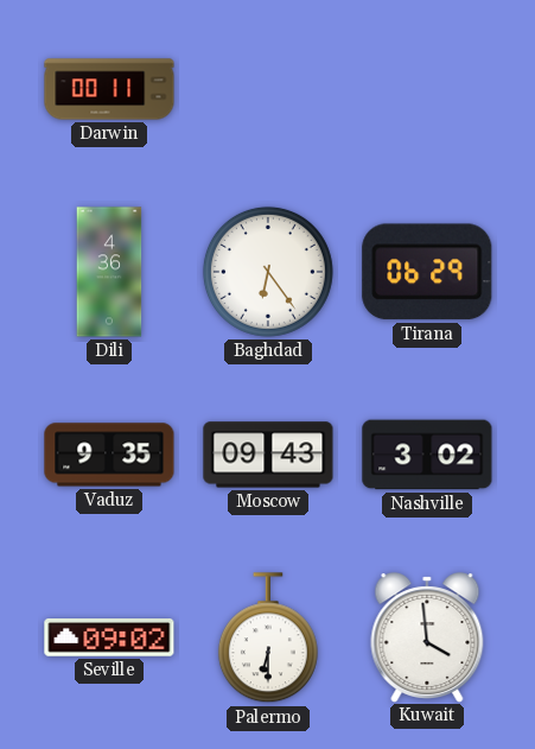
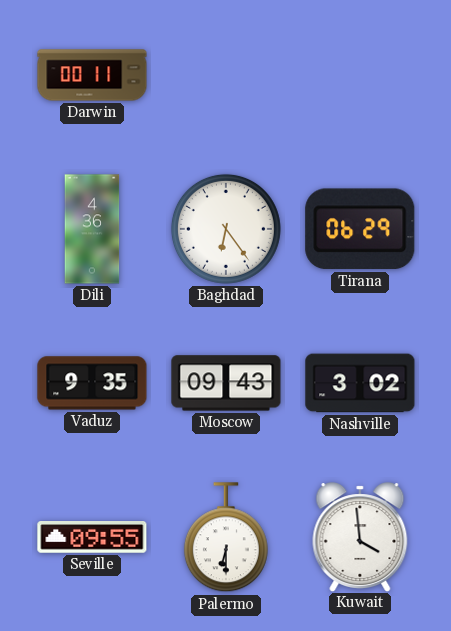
Seville: 09:02 -> 09:55 (92, 537)
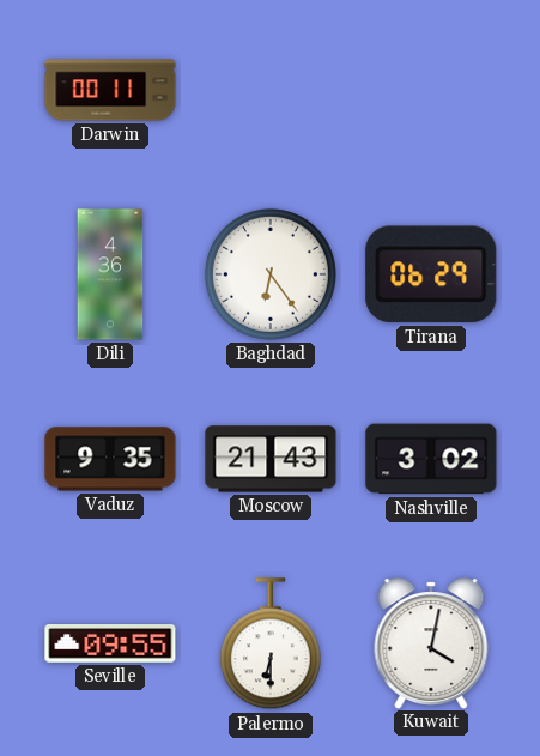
Moscow: 09:43 -> 21:43 (271, 459)
Kuwait: 3:59 -> 4:02 (431, 643)
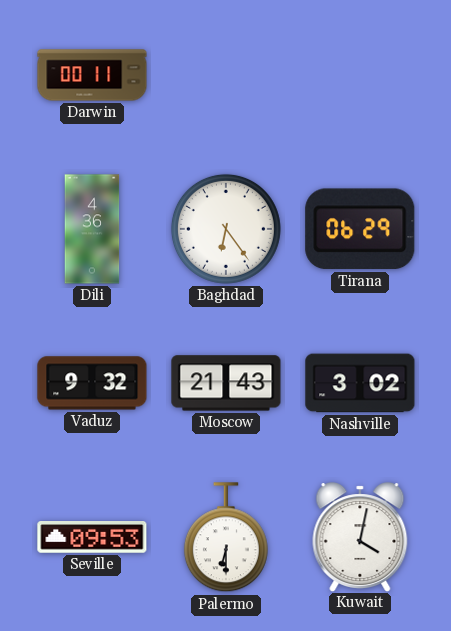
Vaduz: 9:35 -> 9:32 (92, 383)
Seville: 09:55 -> 09:53 (92, 537)
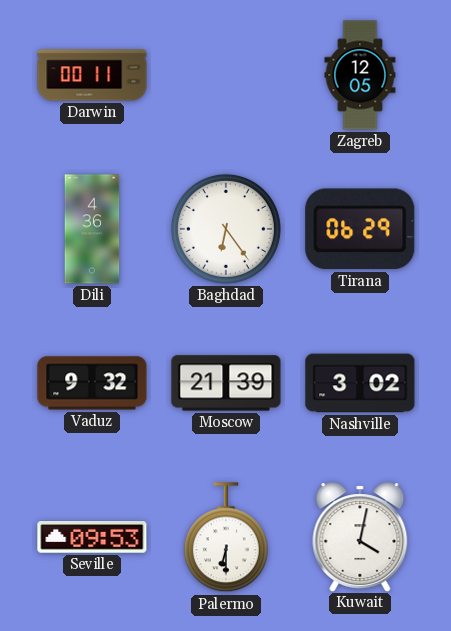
Zagreb: none -> 12:05 (360, 75)
Moscow: 21:43 -> 21:39 (226, 383)
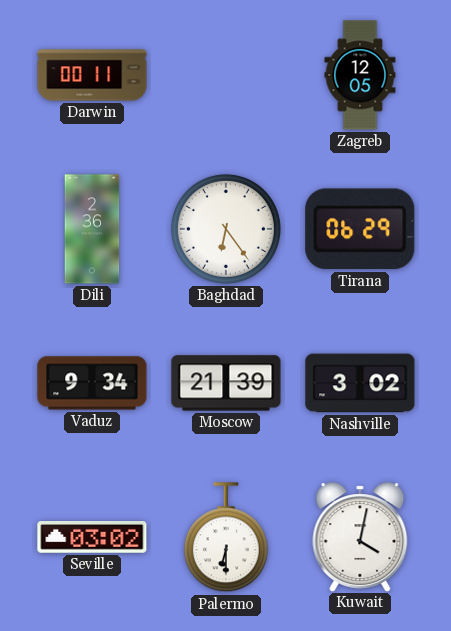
Dili: 4:36 -> 2:36 (92, 229)
Vaduz: 9:32 -> 9:34 (92, 383)
Seville: 09:53 -> 03:02 (92, 537)
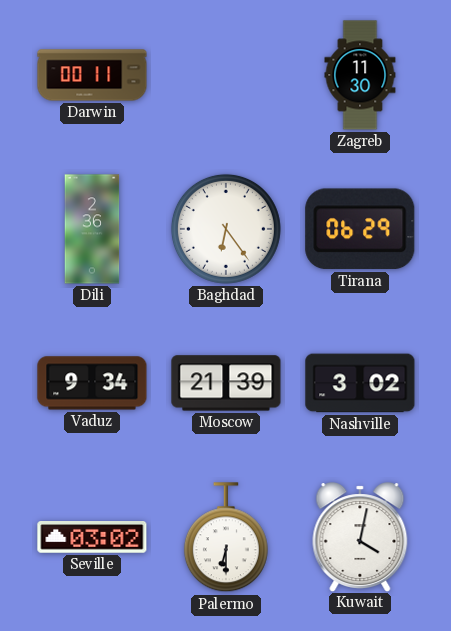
Zagreb: 12:05 -> 11:30 (360, 75)
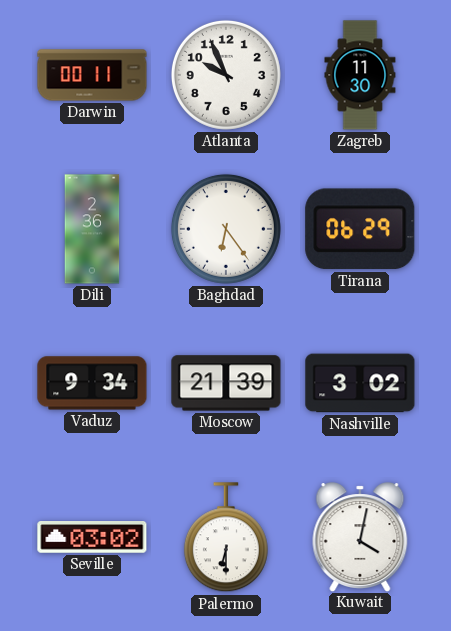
Atlanta: none -> 9:56 (226, 75)
